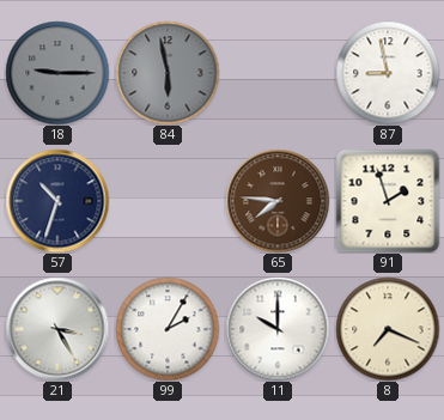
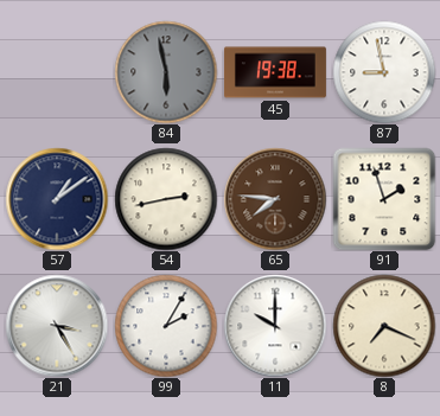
18: 9:15 -> none (57, 73)
45: none -> 19:38 (275, 72)
57: 10:33 -> 1:09 (57, 199)
54: none -> 2:43 (166, 199)
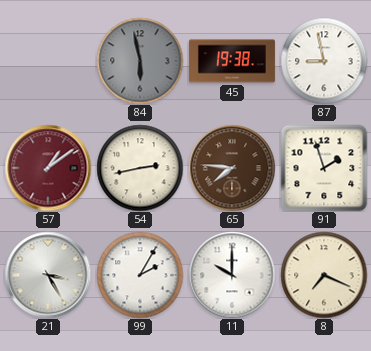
57 dial: navy -> burgundy (48, 168)
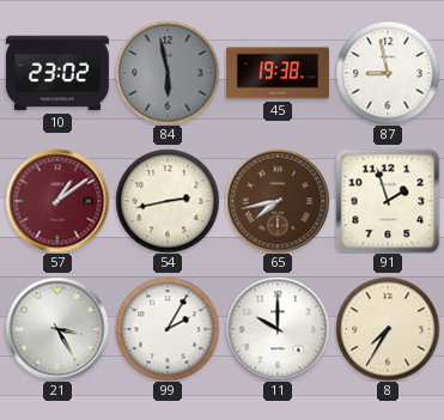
10: none -> 23:02 (57, 73)
65: 7:46 -> 7:43 (278, 201)
8: 7:19 -> 7:35 (388, 329)
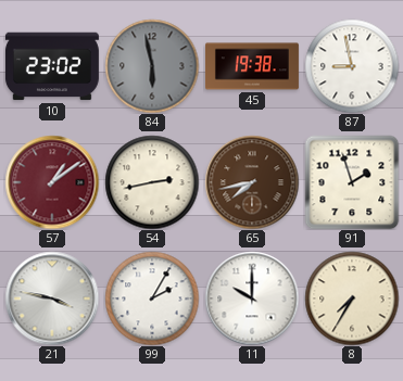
21: 3:25 -> 3:47 (52, 299)
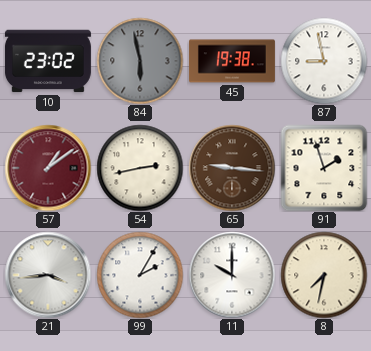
65: 7:43 -> 9:16 (232, 168)
21: 3:47 -> 3:44 (48, 275)
8: 7:35 -> 7:32 (324, 275)
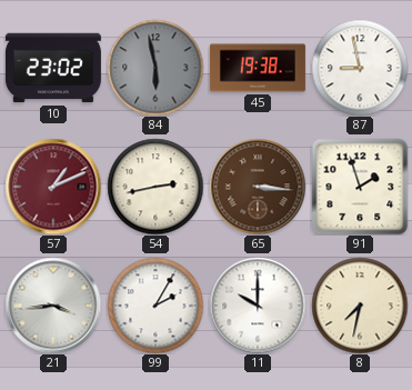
57: 1:09 -> 1:11 (53, 187)
65: 9:16 -> 3:16 (258, 187)
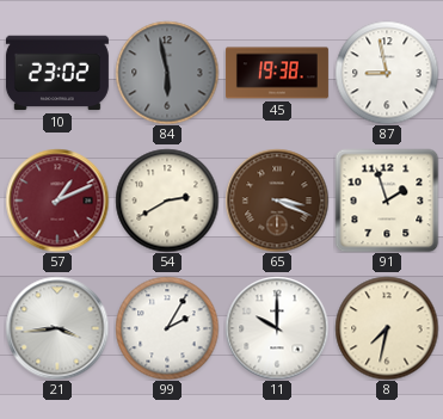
54: 2:43 -> 2:40 (167, 201)
65: 3:16 -> 3:19 (277, 201)
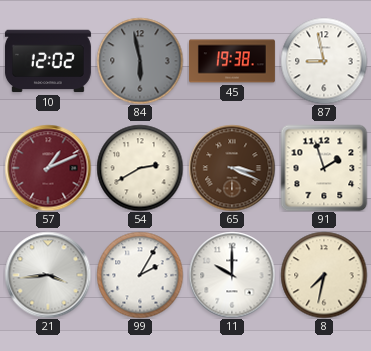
10: 23:02 -> 12:02 (48, 61)
